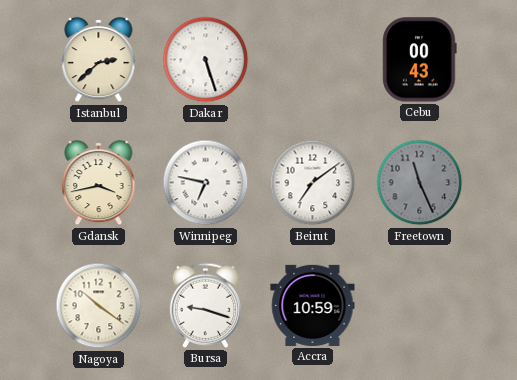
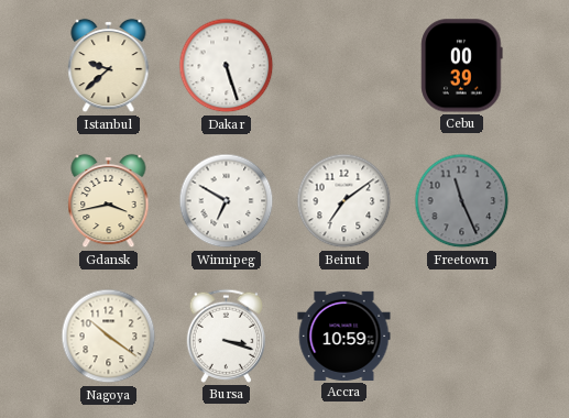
Istanbul: 2:38 -> 9:38 (109, 66)
Cebu: 00:43 -> 00:39 (462, 66)
Winnipeg: 6:47 -> 6:50 (227, 201)
Bursa: 9:18 -> 3:18 (226, 335)
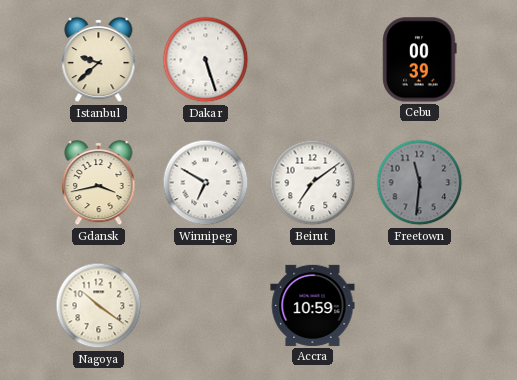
Freetown: 11:26 -> 11:31 (420, 183)
Bursa: 3:18 -> none (226, 335)
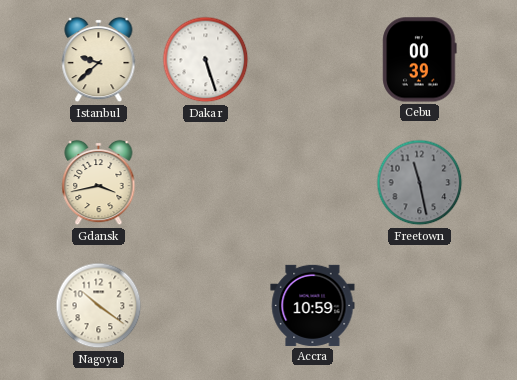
Winnipeg: 6:50 -> none (206, 183)
Beirut: 7:09 -> none (313, 183)
Freetown: 11:31 -> 11:28 (420, 183)
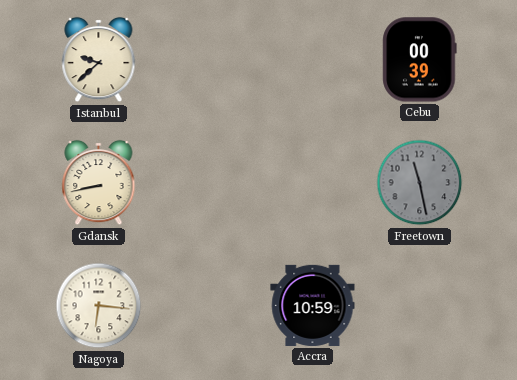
Dakar: 5:27 -> none (206, 60)
Gdansk: 3:43 -> 8:43 (99, 183)
Nagoya: 10:21 -> 6:16 (99, 306)
